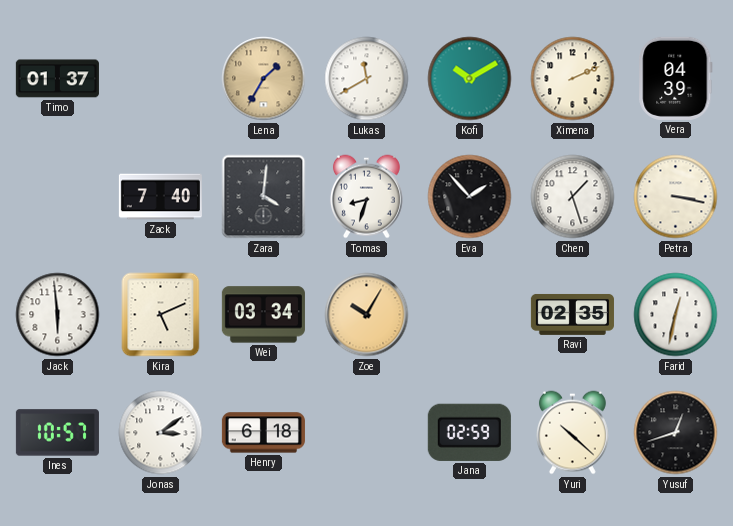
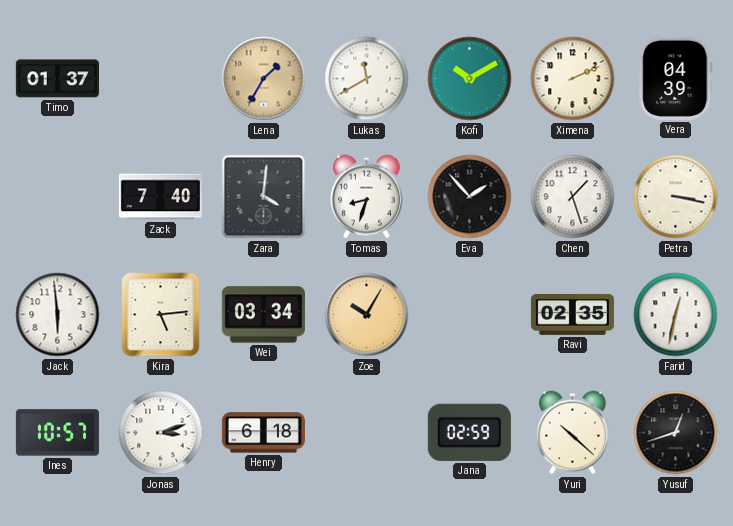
Kira: 5:11 -> 5:14 (161, 315)
Jonas: 3:09 -> 3:12 (161, 433)
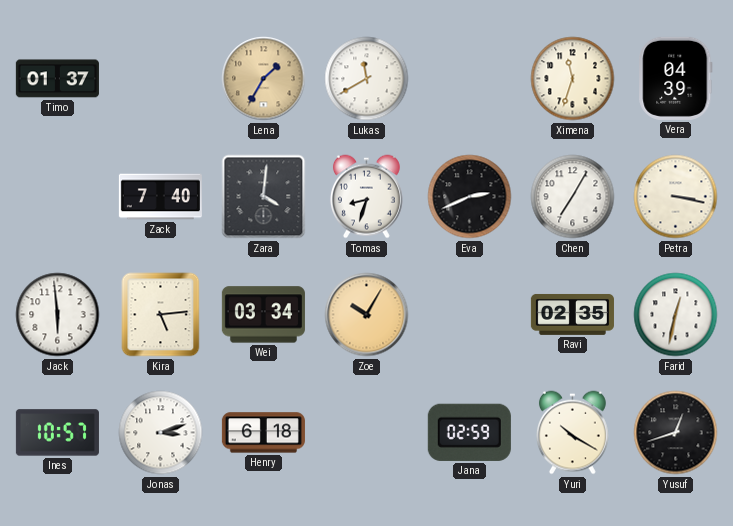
Kofi: 10:10 -> none (470, 79)
Ximena: 2:11 -> 11:33 (573, 79)
Eva: 1:53 -> 2:41 (470, 197)
Chen: 1:27 -> 7:05 (573, 197)
Yuri: 10:22 -> 10:20 (572, 433)
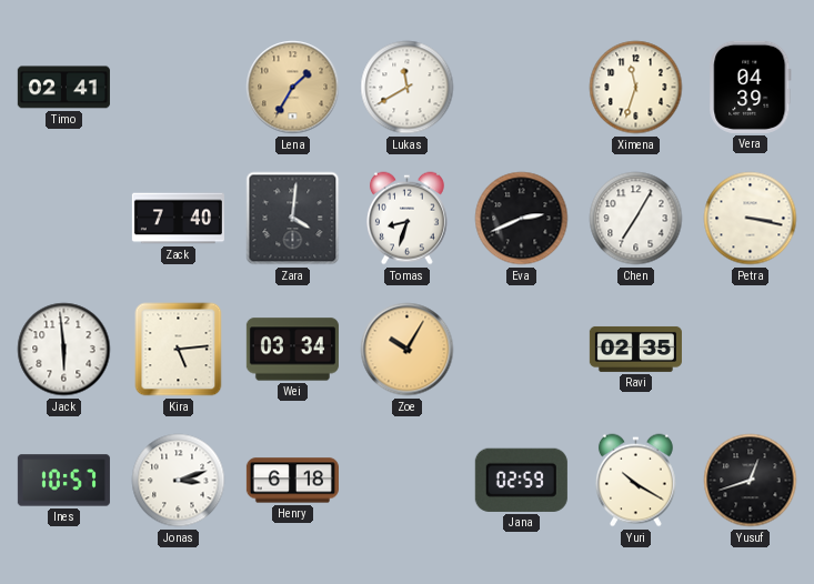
Timo: 01:37 -> 02:41 (63, 88)
Farid: 12:32 -> none (676, 315)
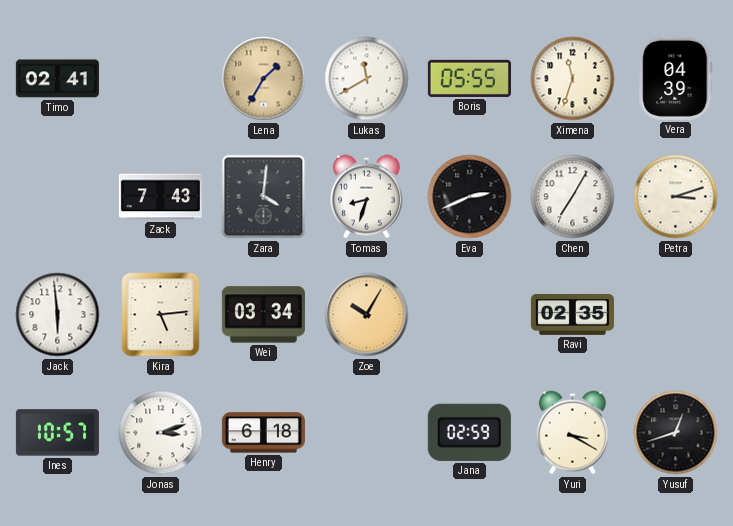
Boris: none -> 05:55 (469, 78)
Zack: 7:40 -> 7:43 (160, 197)
Petra: 3:17 -> 3:12 (676, 197)
Yuri: 10:20 -> 3:20 (572, 433)
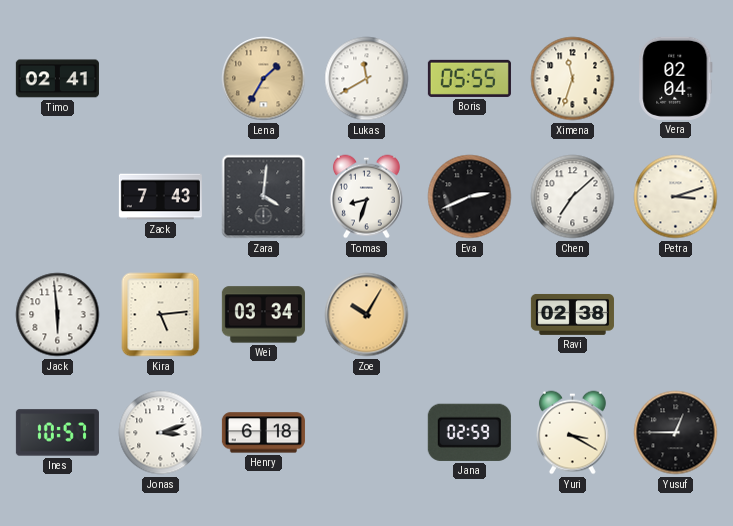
Vera: 04:39 -> 02:04 (676, 78)
Chen: 7:05 -> 7:08 (573, 197)
Ravi: 02:35 -> 02:38 (572, 314)
Yusuf: 12:42 -> 12:45 (676, 433)
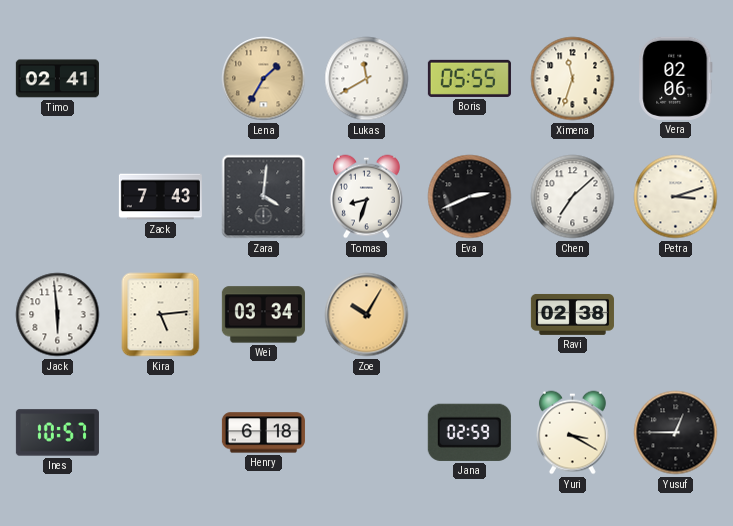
Vera: 02:04 -> 02:06 (676, 78)
Jonas: 3:12 -> none (161, 433)
